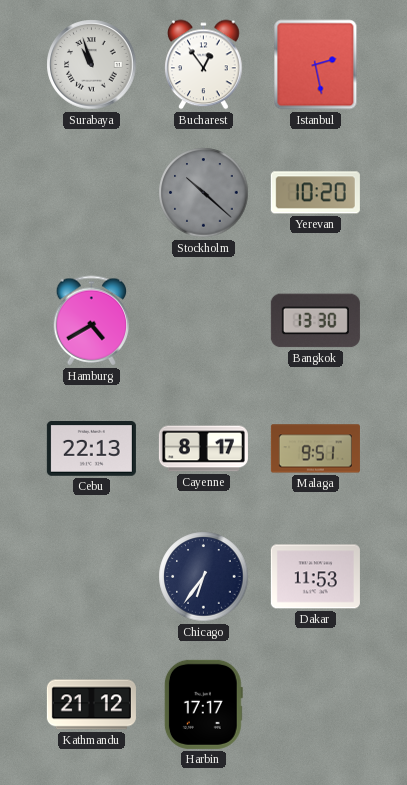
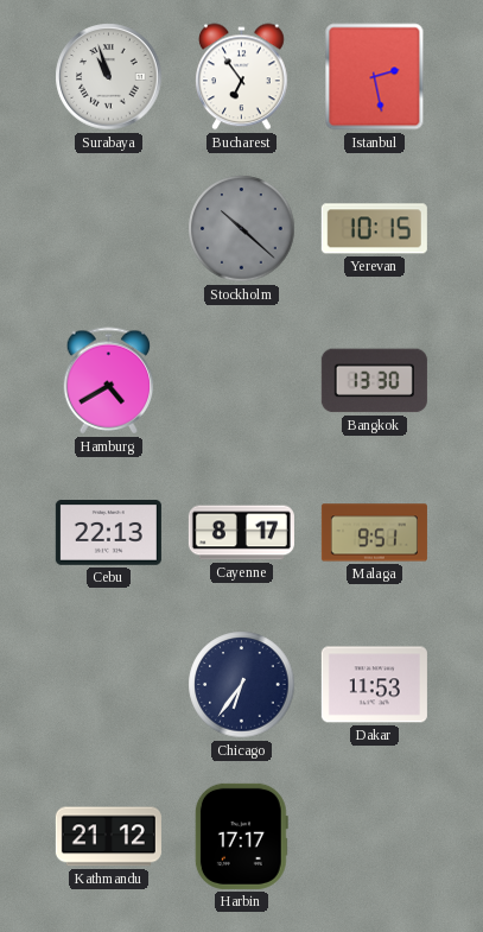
Bucharest: 12:54 -> 6:54 (242, 77)
Yerevan: 10:20 -> 10:15 (374, 229)
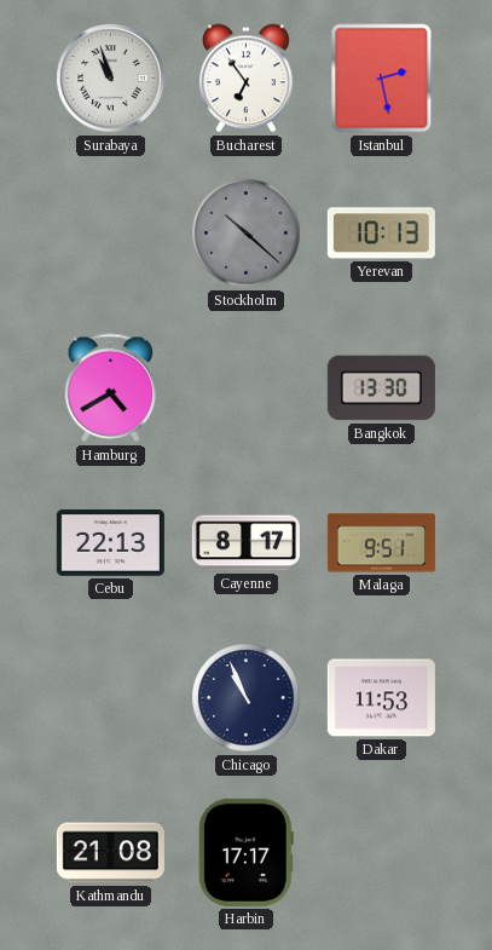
Yerevan: 10:15 -> 10:13 (381, 234)
Chicago: 6:36 -> 10:56 (247, 698)
Kathmandu: 21:12 -> 21:08 (110, 853)
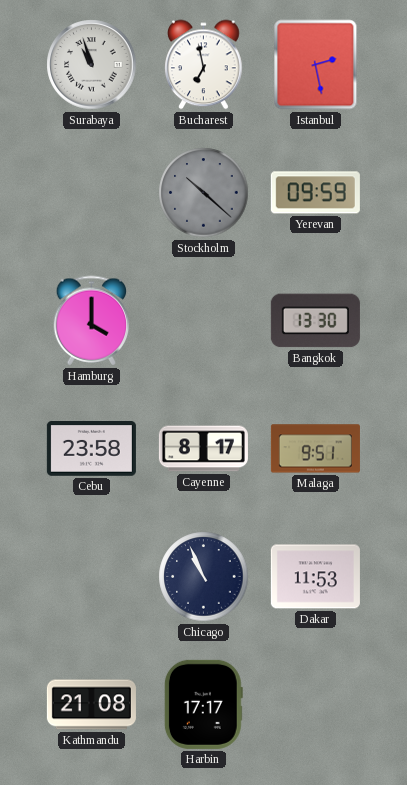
Bucharest: 6:54 -> 6:58 (204, 65)
Yerevan: 10:13 -> 09:59 (315, 193)
Hamburg: 4:40 -> 4:00 (92, 321)
Cebu: 22:13 -> 23:58 (91, 449)
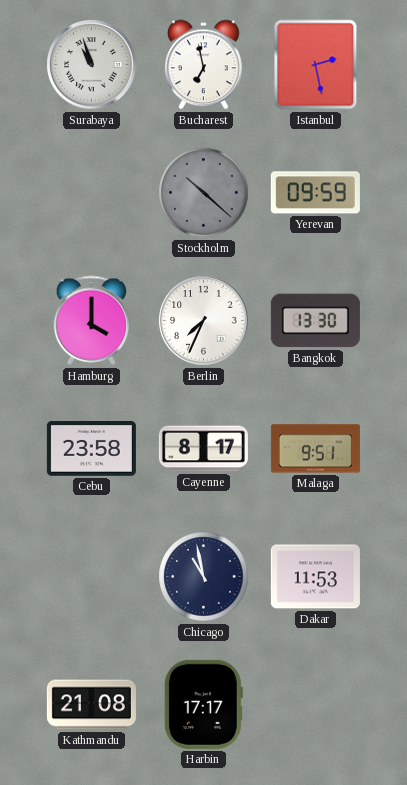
Berlin: none -> 7:34 (204, 321)
Chicago: 10:56 -> 10:58 (204, 577)
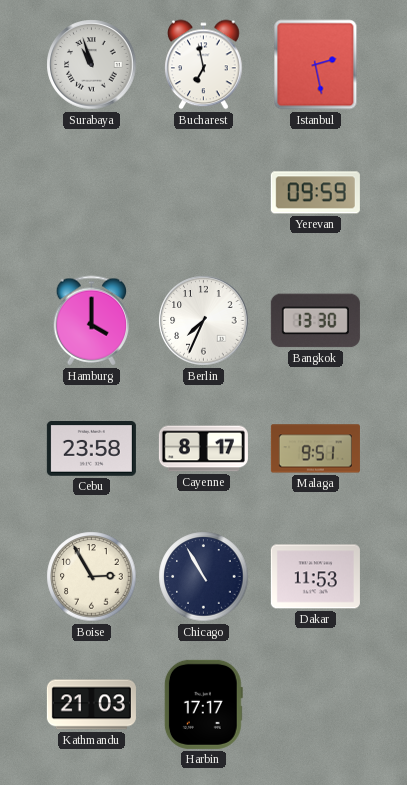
Stockholm: 10:22 -> none (204, 193)
Boise: none -> 2:55 (92, 577)
Chicago: 10:58 -> 10:55 (204, 577)
Kathmandu: 21:08 -> 21:03 (91, 705)
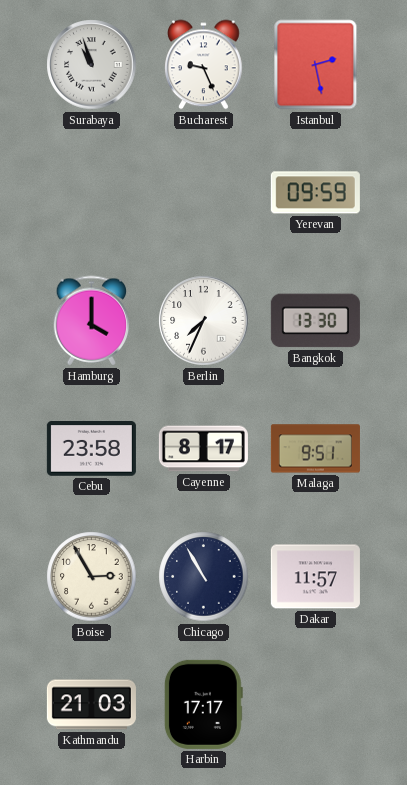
Bucharest: 6:58 -> 9:26 (204, 65)
Dakar: 11:53 -> 11:57 (315, 577)
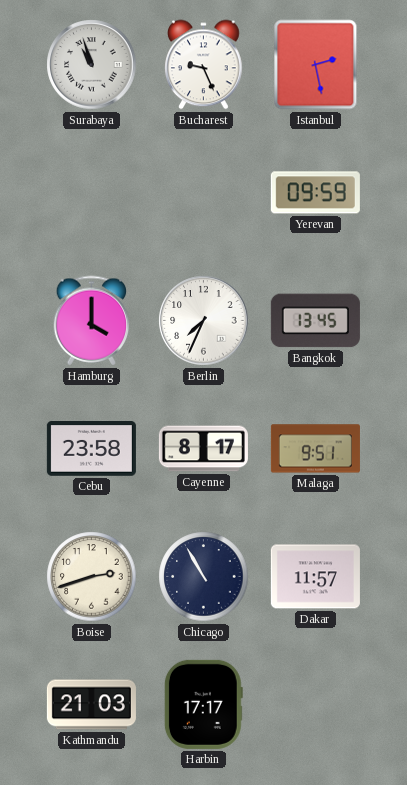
Bangkok: 13:30 -> 13:45 (315, 321)
Boise: 2:55 -> 2:42 (92, 577)
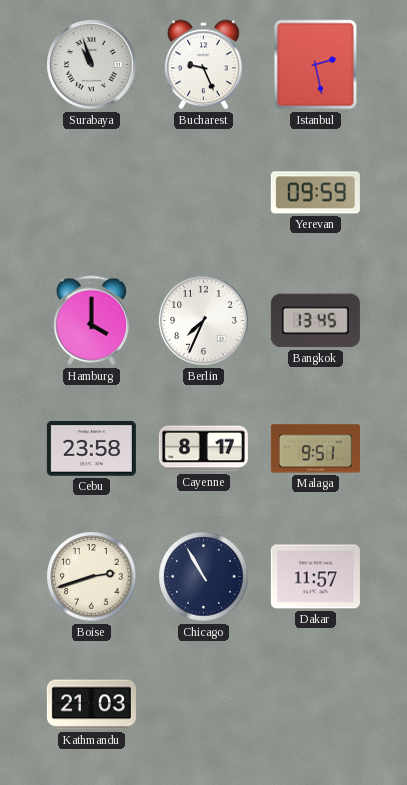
Harbin: 17:17 -> none (203, 704)
